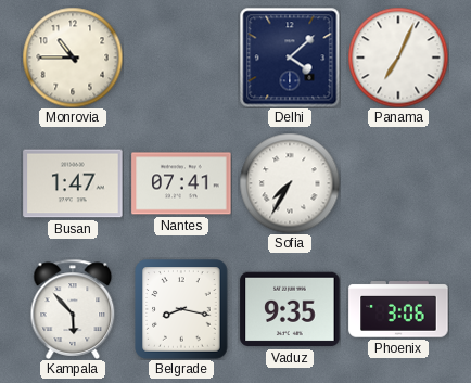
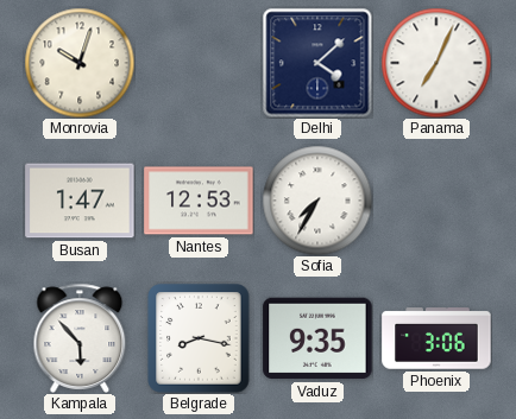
Monrovia: 10:45 -> 10:03 (80, 63)
Nantes: 07:41 -> 12:53 (199, 201)
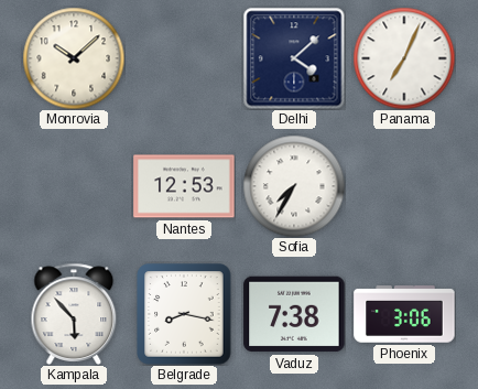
Monrovia: 10:03 -> 10:08 (74, 58)
Busan: 1:47 -> none (80, 201)
Vaduz: 9:35 -> 7:38 (294, 314)
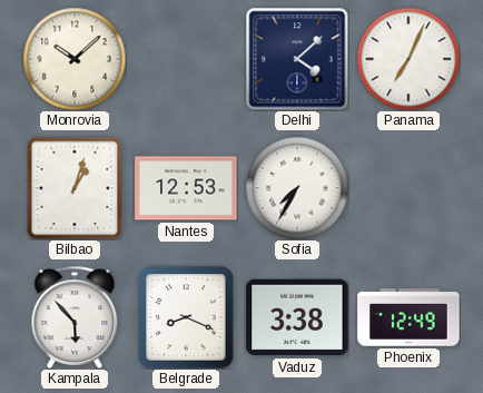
Bilbao: none -> 1:03 (75, 188)
Belgrade: 8:17 -> 8:19 (186, 317)
Vaduz: 7:38 -> 3:38 (297, 317)
Phoenix: 3:06 -> 12:49 (408, 317)
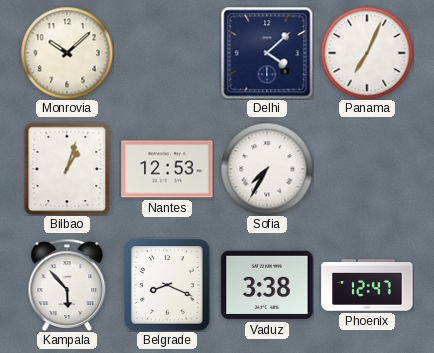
Phoenix: 12:49 -> 12:47 (367, 285)
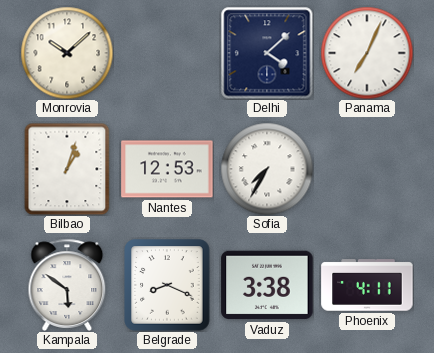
Kampala: 5:53 -> 5:51 (67, 285)
Phoenix: 12:47 -> 4:11 (367, 285)
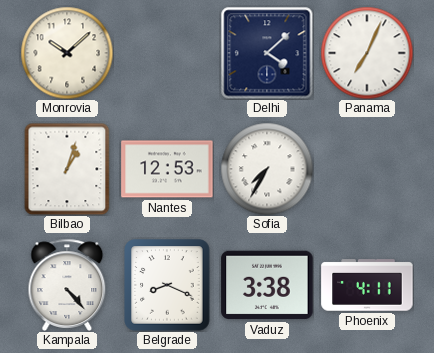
Kampala: 5:51 -> 4:23 (67, 285)
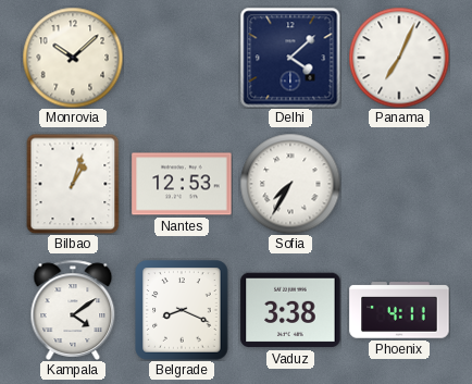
Kampala: 4:23 -> 4:09 (73, 310)
